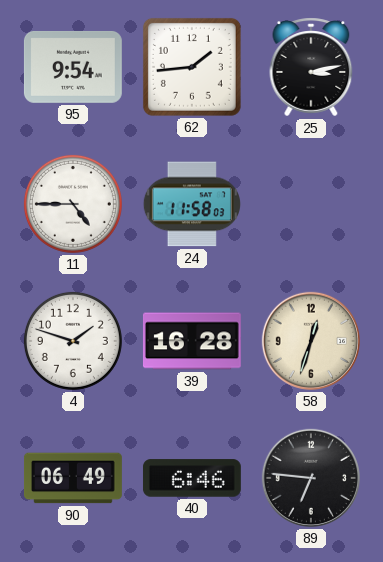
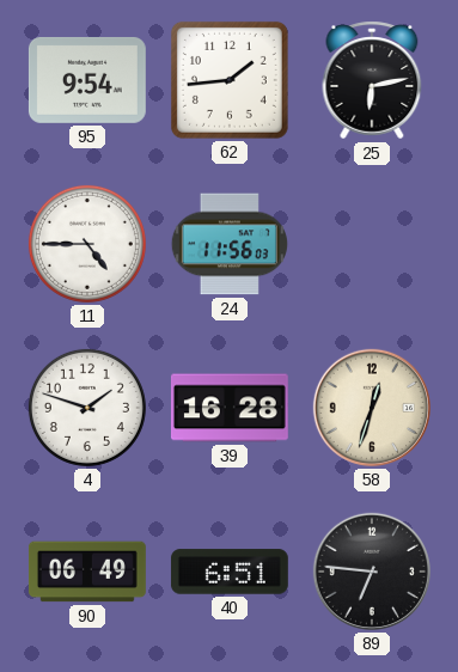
25: 3:13 -> 6:13 (372, 80)
24: 11:58 -> 11:56 (230, 244)
40: 6:46 -> 6:51 (230, 572)
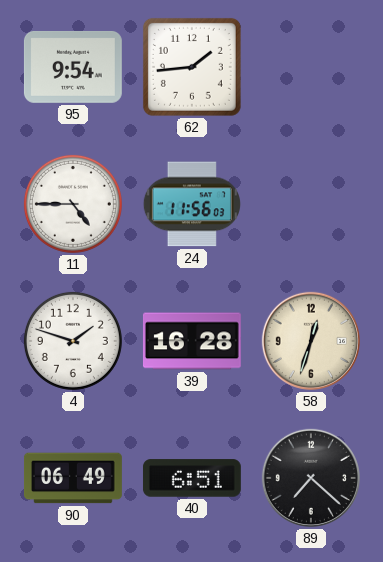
25: 6:13 -> none (372, 80)
89: 6:46 -> 7:22 (311, 478)
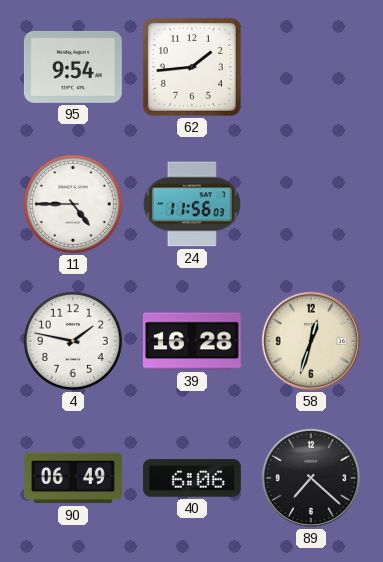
4: 1:48 -> 1:47 (73, 341)
40: 6:51 -> 6:06 (192, 478)
